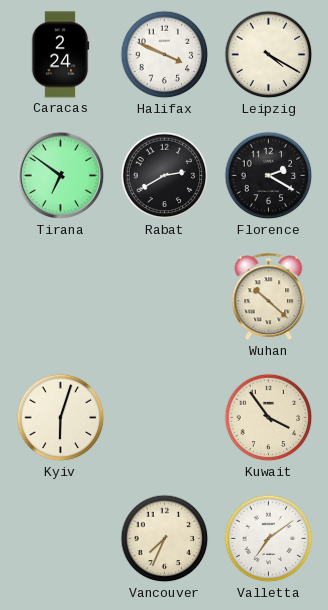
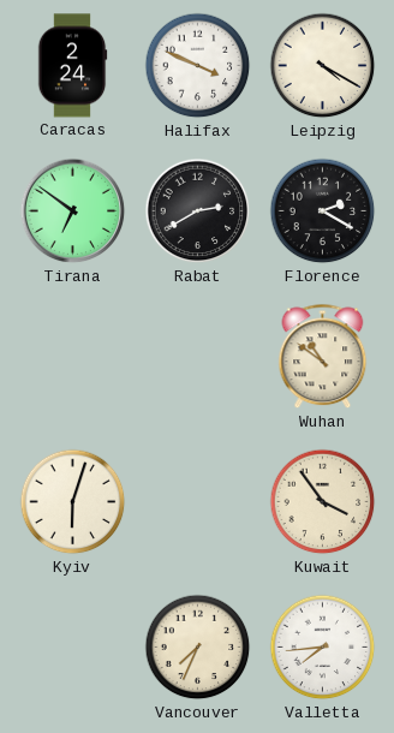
Wuhan: 10:22 -> 10:51 (323, 357)
Valletta: 7:09 -> 7:44 (323, 648)
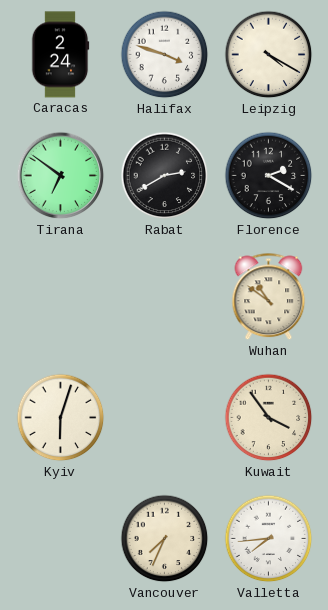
Halifax: 3:49 -> 3:48 (165, 55)
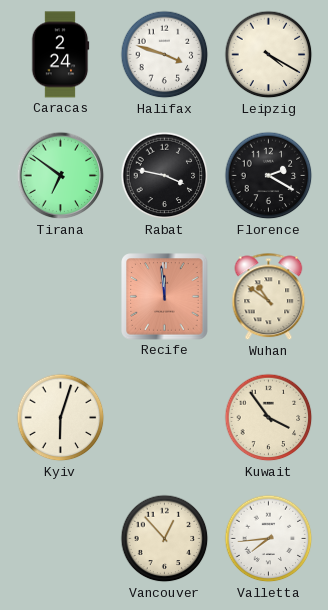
Rabat: 2:40 -> 3:47 (165, 176)
Recife: none -> 11:59 (165, 297)
Vancouver: 7:34 -> 12:53 (165, 539)
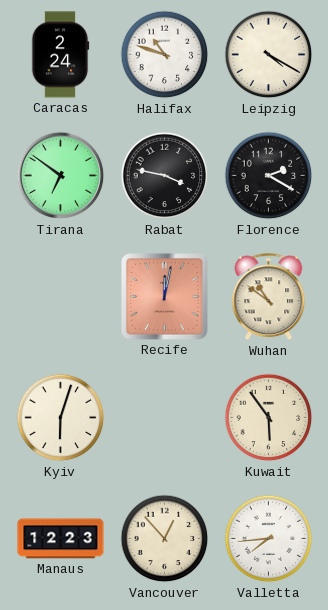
Halifax: 3:48 -> 10:48 (165, 55)
Recife: 11:59 -> 12:02 (165, 297)
Kuwait: 3:54 -> 5:54 (269, 418)
Manaus: none -> 12:23 (61, 539)
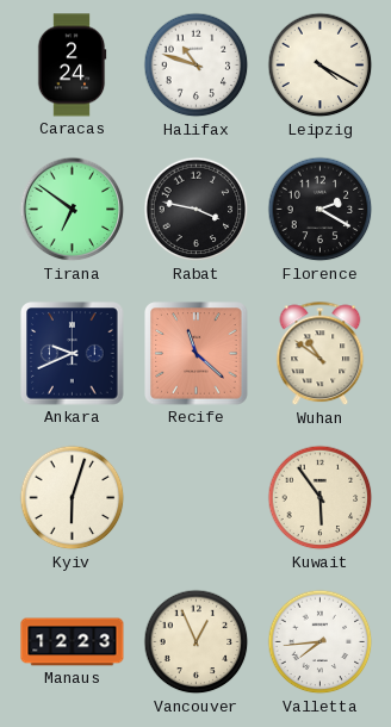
Ankara: none -> 9:41 (73, 354)
Recife: 12:02 -> 11:22 (197, 354)
Vancouver: 12:53 -> 12:56 (197, 642)
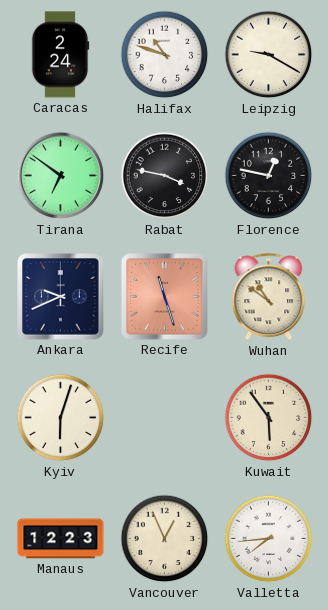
Leipzig: 4:20 -> 9:20 (269, 55)
Florence: 2:20 -> 12:47 (269, 176)
Recife: 11:22 -> 11:27 (165, 297)
